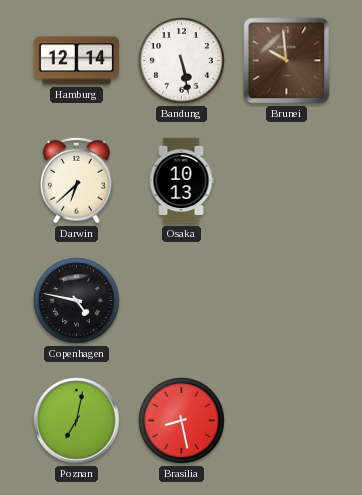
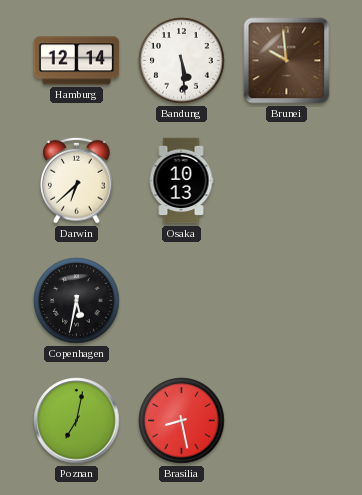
Bandung: 5:28 -> 5:29 (182, 61)
Copenhagen: 4:47 -> 5:32 (77, 301)
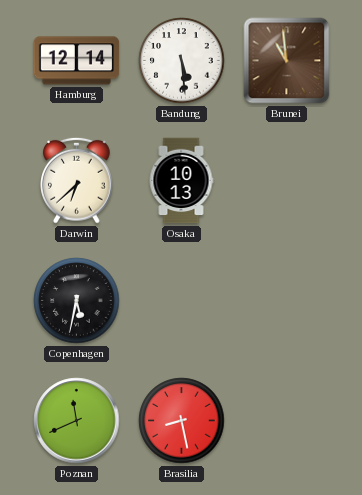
Brunei: 9:59 -> 10:59 (287, 61)
Poznan: 7:02 -> 11:41 (77, 421)
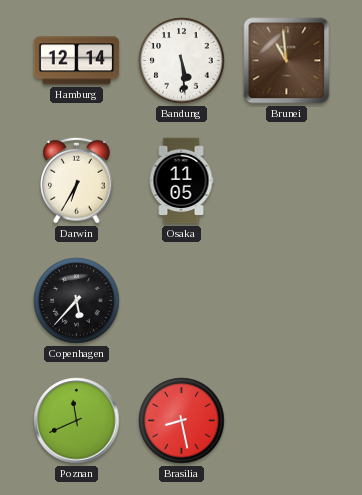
Darwin: 6:38 -> 6:35 (77, 180)
Osaka: 10:13 -> 11:05 (181, 181)
Copenhagen: 5:32 -> 5:37 (77, 301)
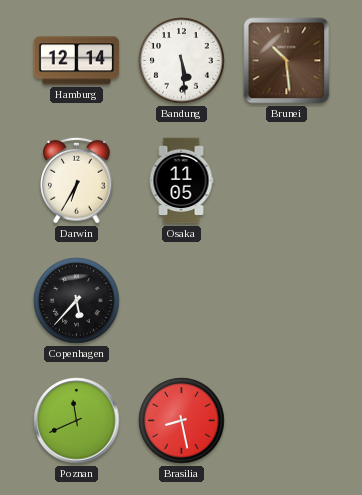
Brunei: 10:59 -> 10:29 (287, 61)
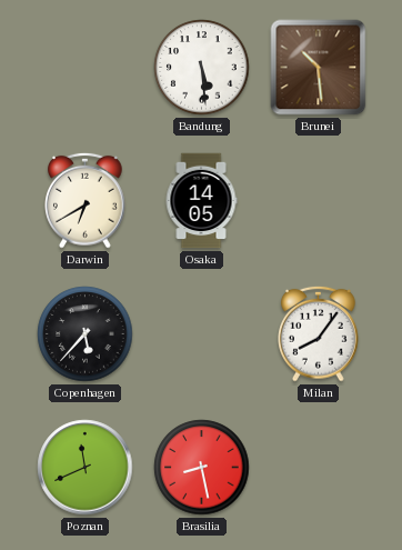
Hamburg: 12:14 -> none (77, 61)
Darwin: 6:35 -> 6:40 (86, 200)
Osaka: 11:05 -> 14:05 (201, 201)
Milan: none -> 8:06 (319, 333)
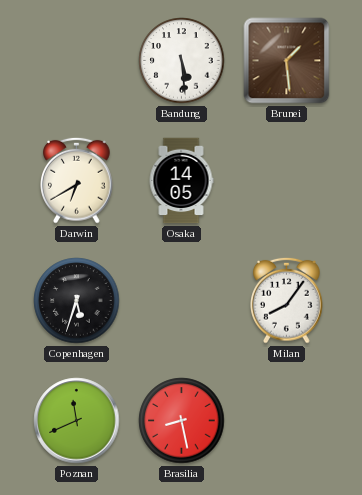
Brunei: 10:29 -> 1:29 (287, 61)
Copenhagen: 5:37 -> 5:33 (77, 301)
